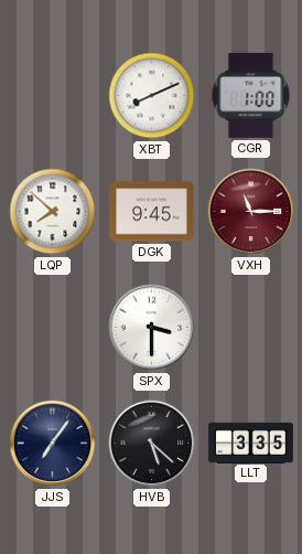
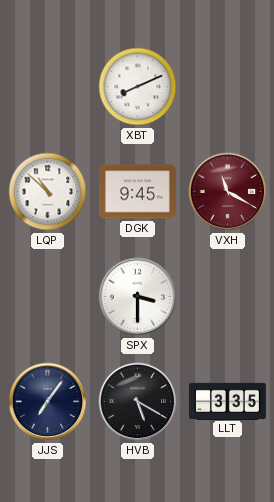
CGR: 1:00 -> none (251, 95)
LQP: 7:52 -> 10:52 (48, 192)
VXH: 11:15 -> 11:20 (228, 192)
HVB: 5:22 -> 5:20 (138, 402)
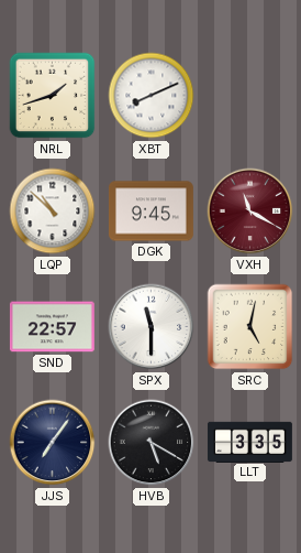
NRL: none -> 1:42 (53, 96)
SND: none -> 22:57 (52, 327)
SPX: 3:30 -> 11:30 (152, 327)
SRC: none -> 5:02 (250, 327)
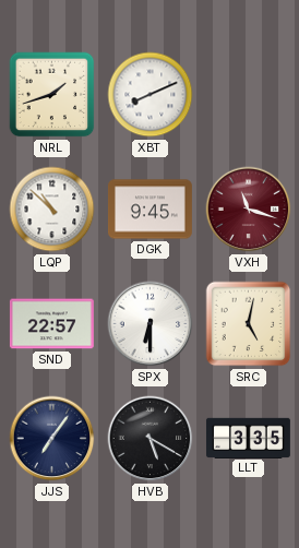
VXH: 11:20 -> 11:18 (249, 210)
SPX: 11:30 -> 6:30 (151, 324)
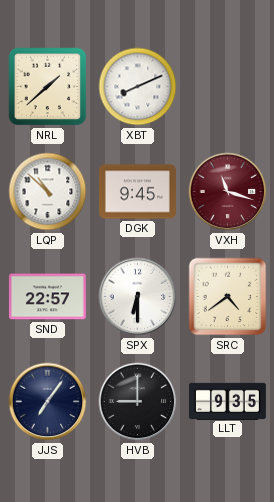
NRL: 1:42 -> 1:38 (48, 87)
SRC: 5:02 -> 4:39 (228, 297)
HVB: 5:20 -> 9:00 (138, 402)
LLT: 3:35 -> 9:35 (227, 401)
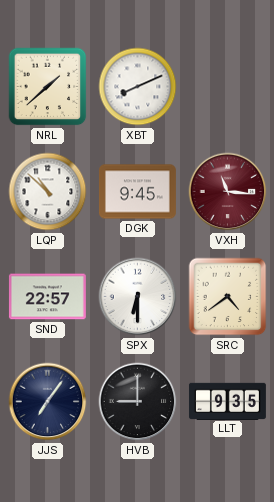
VXH: 11:18 -> 11:16 (228, 192)
